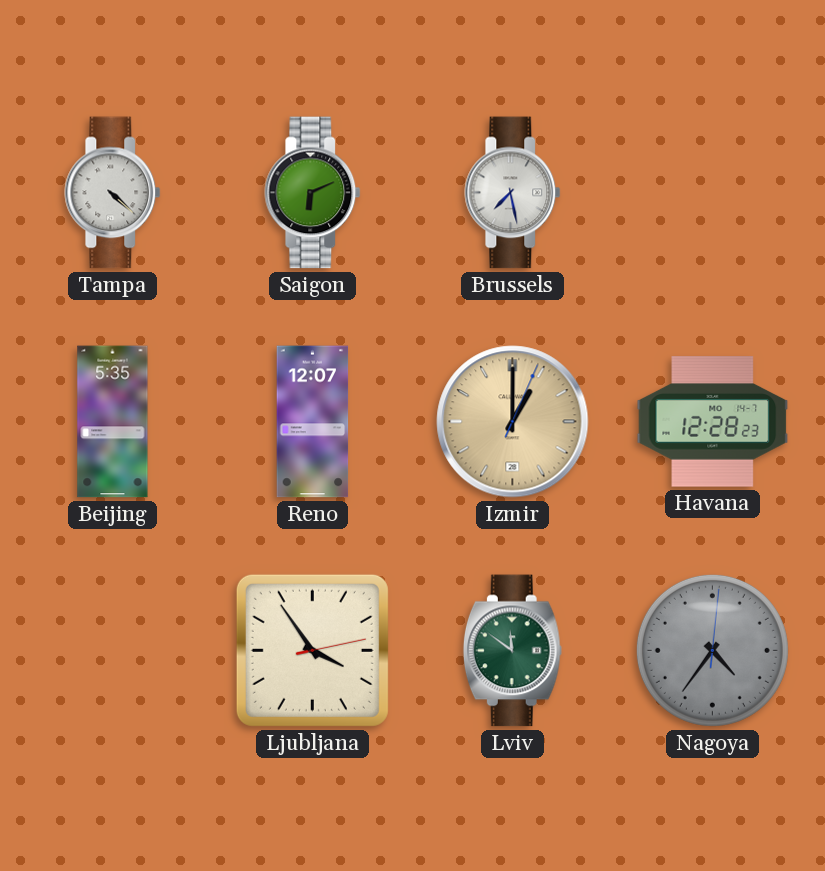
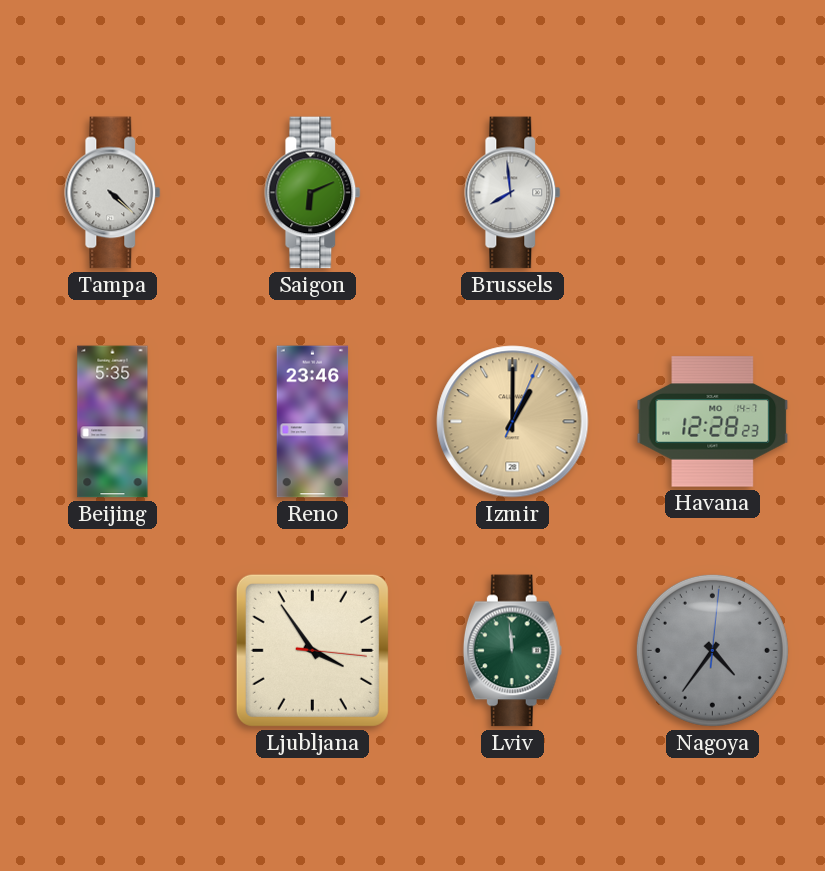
Brussels: 7:28 -> 7:59 (513, 193)
Reno: 12:07 -> 23:46 (313, 422)
Ljubljana: 3:54:13 -> 3:54:16 (312, 650)
Lviv: 11:51 -> 11:59 (512, 651)
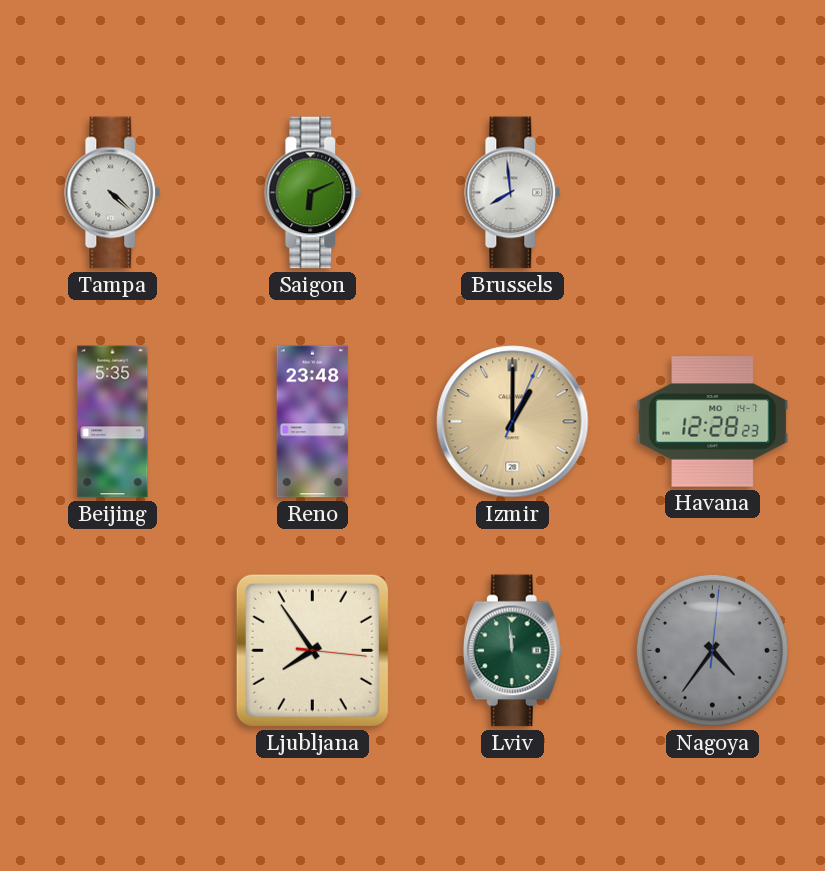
Reno: 23:46 -> 23:48 (313, 422)
Ljubljana: 3:54 -> 7:54 (312, 650)
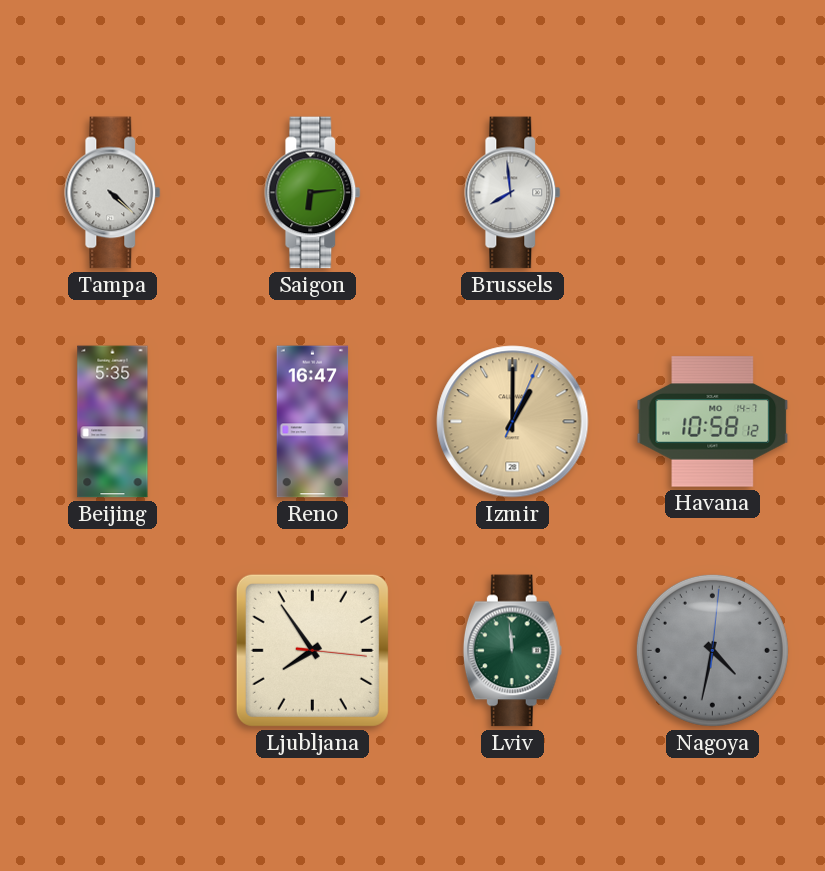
Saigon: 6:11 -> 6:14 (313, 193)
Reno: 23:48 -> 16:47 (313, 422)
Havana: 12:28 -> 10:58 (713, 422)
Nagoya: 4:36 -> 4:32 (712, 650)
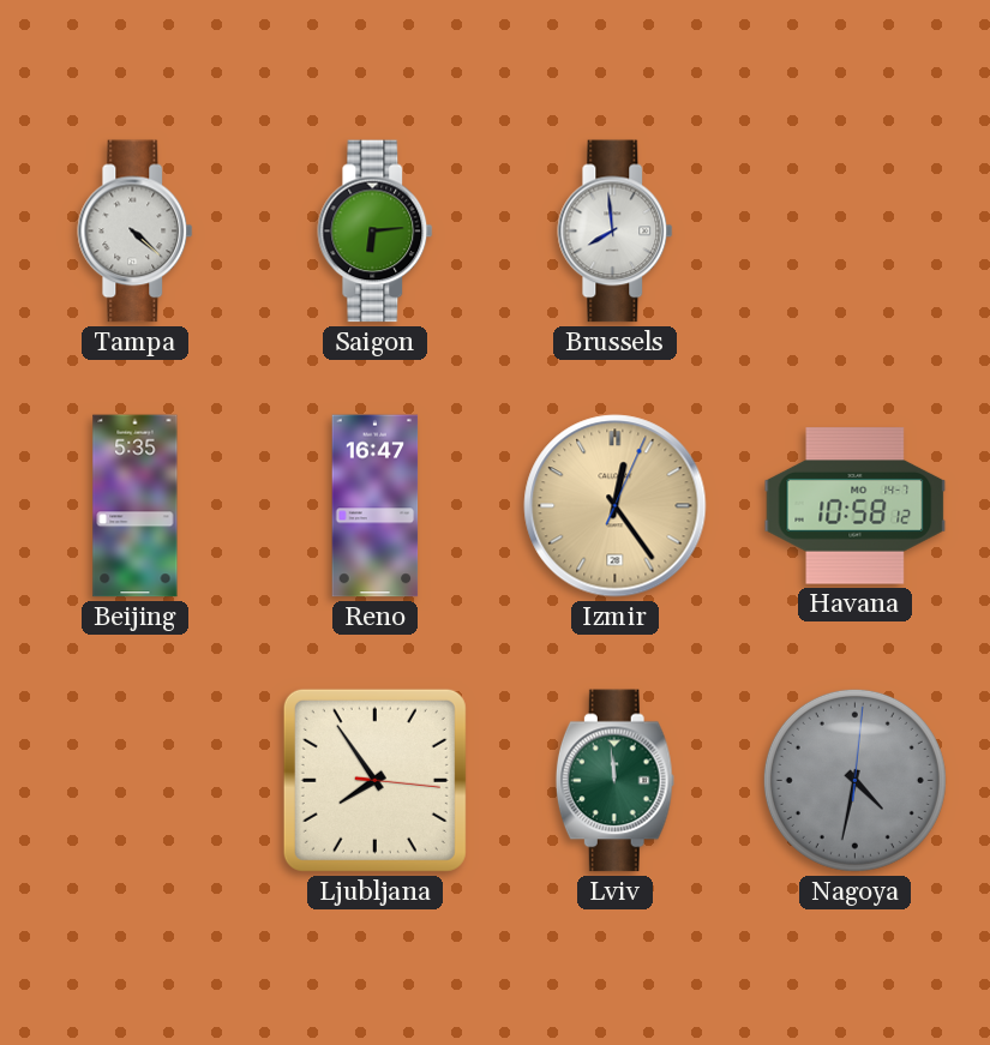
Izmir: 1:00 -> 12:24 (616, 506)
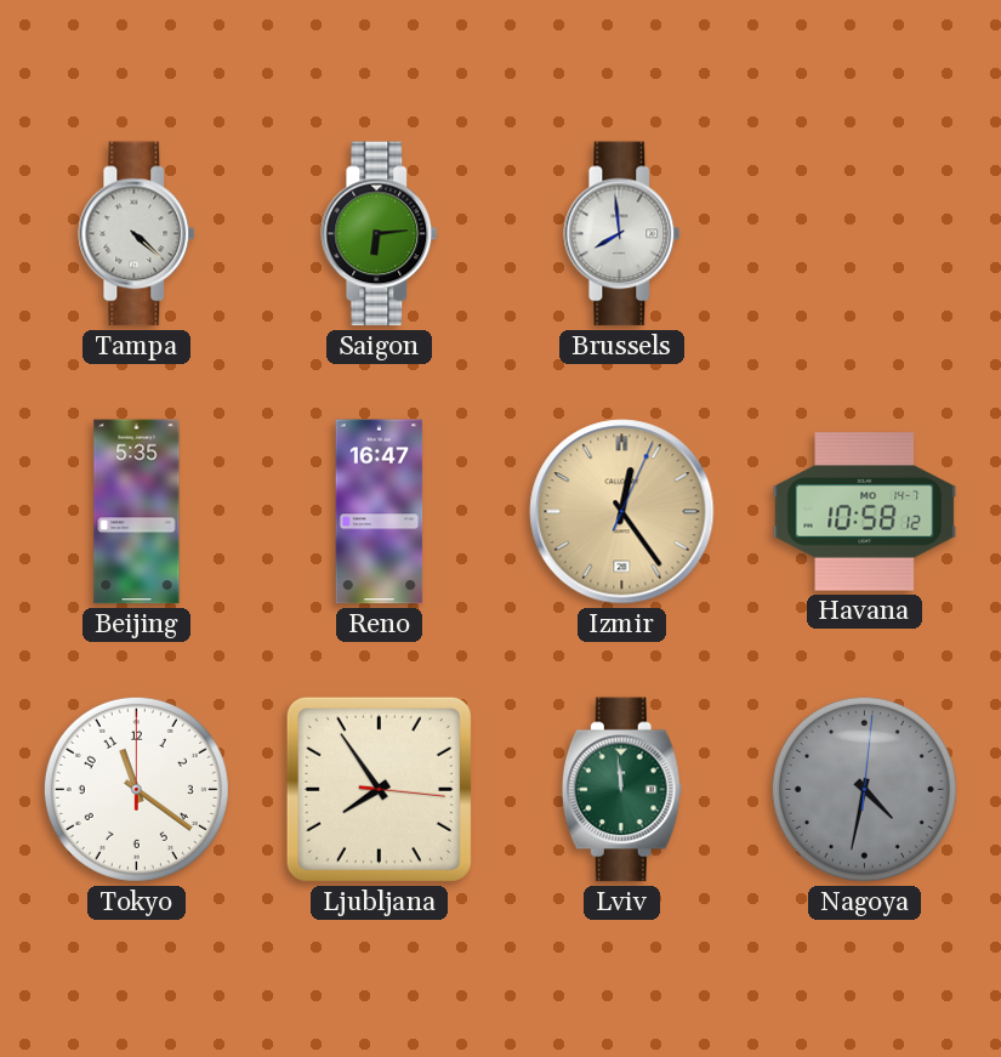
Tokyo: none -> 11:21 (136, 789)
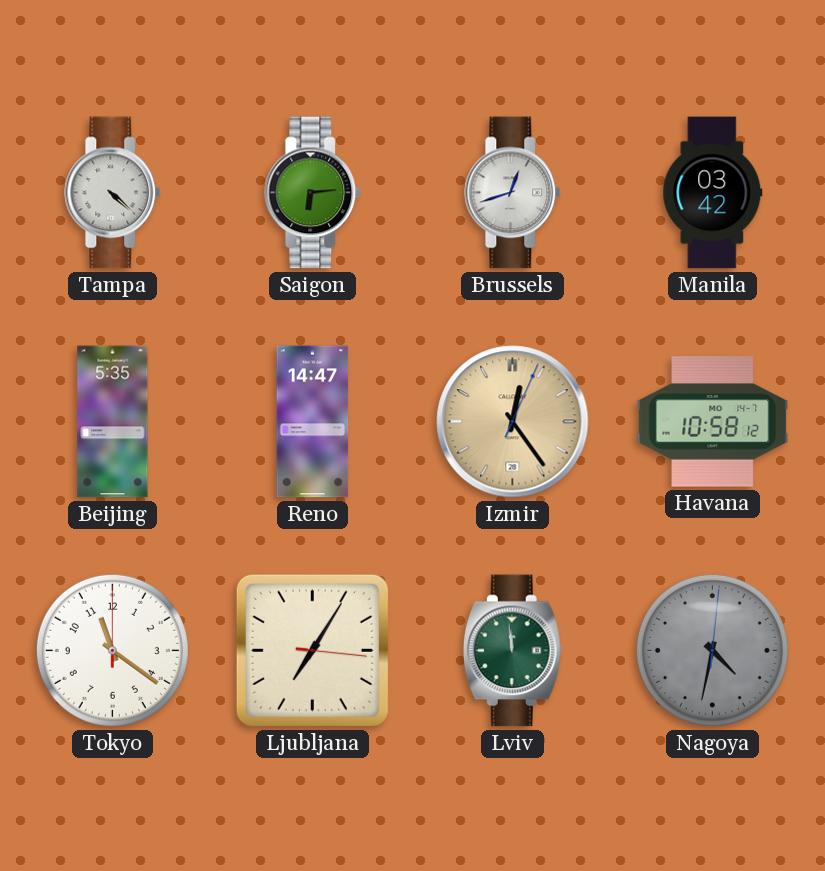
Brussels: 7:59 -> 12:42 (513, 193)
Manila: none -> 03:42 (713, 193)
Reno: 16:47 -> 14:47 (313, 422)
Ljubljana: 7:54 -> 7:05 (312, 650)
